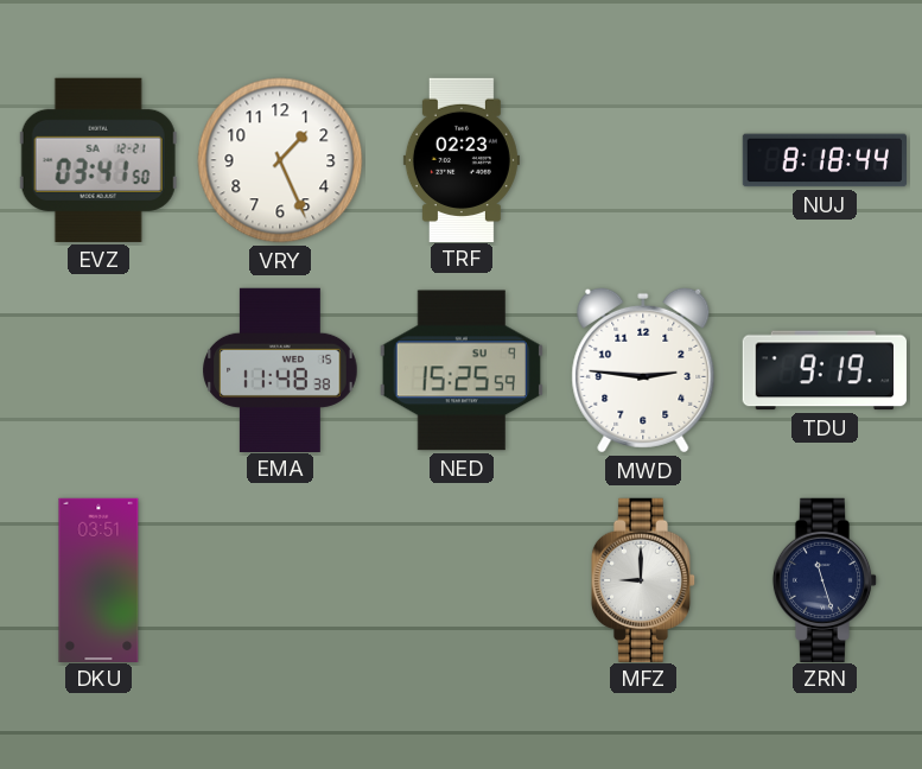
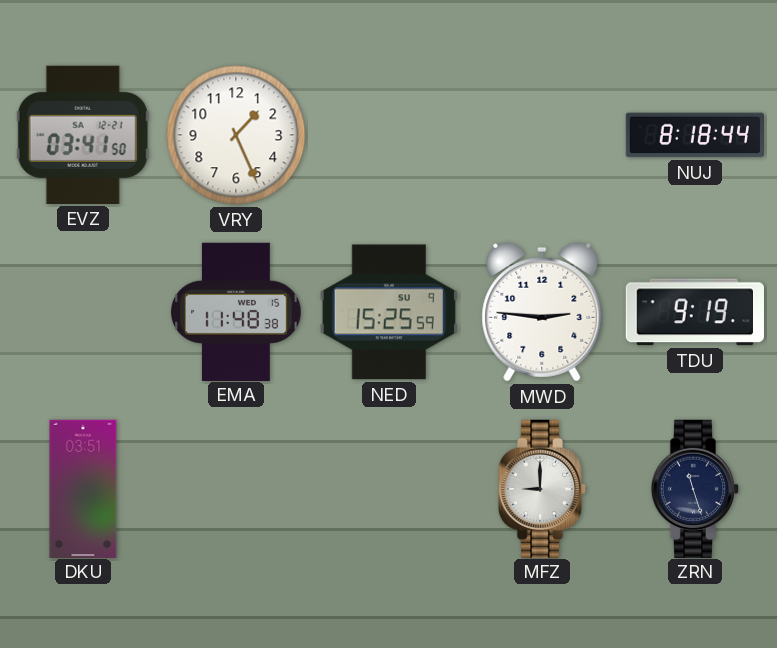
TRF: 02:23 -> none (462, 159)
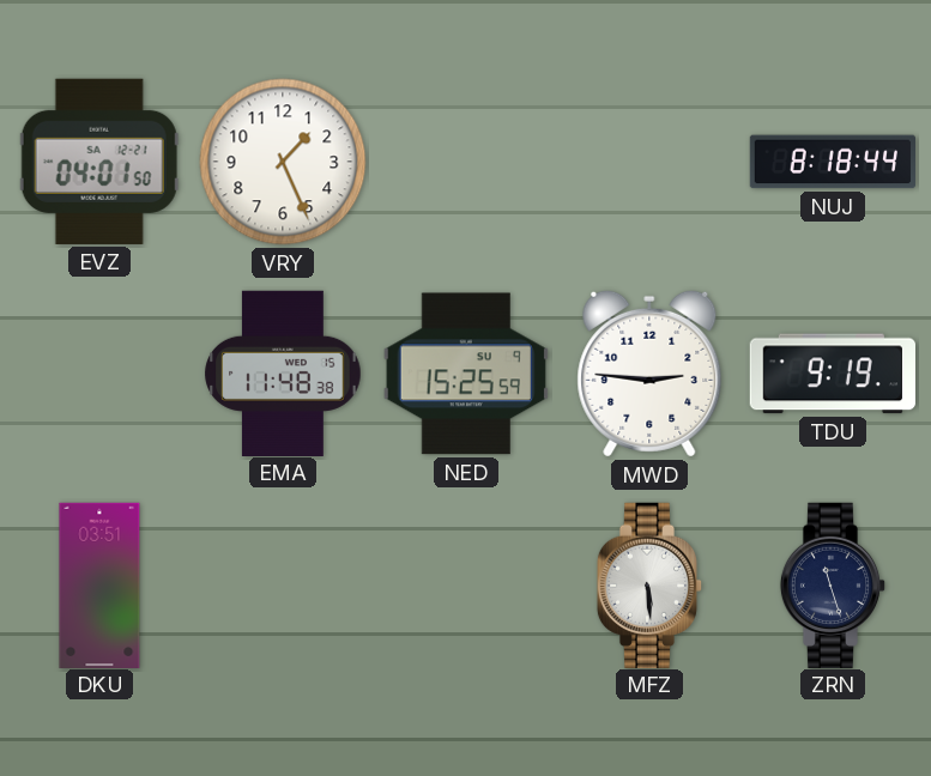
EVZ: 03:41 -> 04:01 (99, 162)
MFZ: 9:00 -> 5:29 (649, 584)
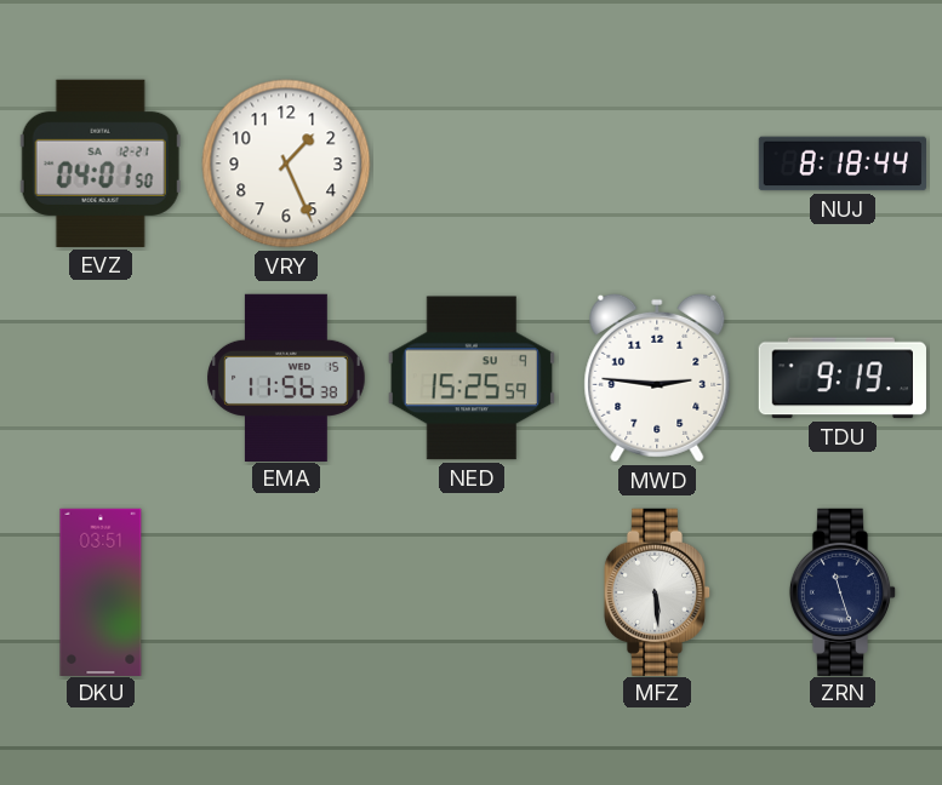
EMA: 11:48 -> 11:56 (286, 377)
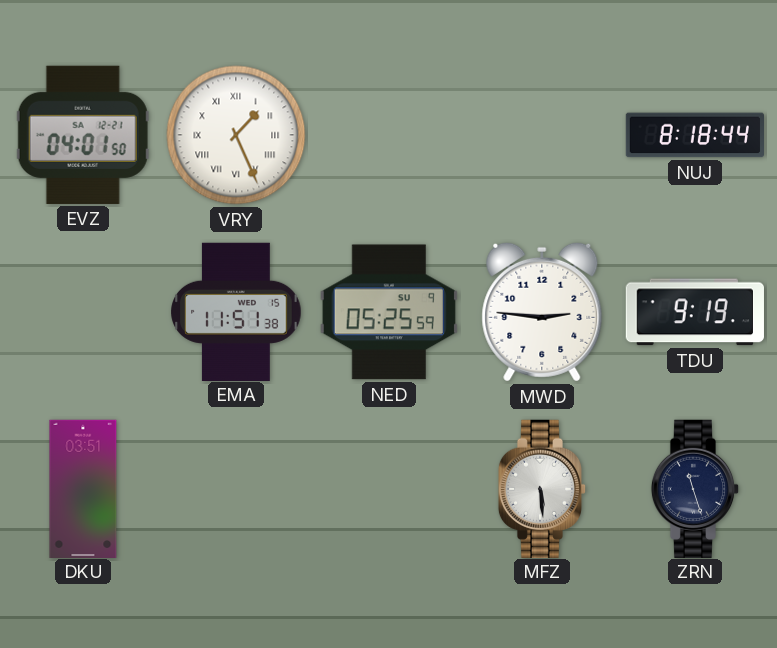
VRY numerals: Arabic -> Roman (236, 135)
EMA: 11:56 -> 11:51 (236, 311)
NED: 15:25 -> 05:25 (389, 312)
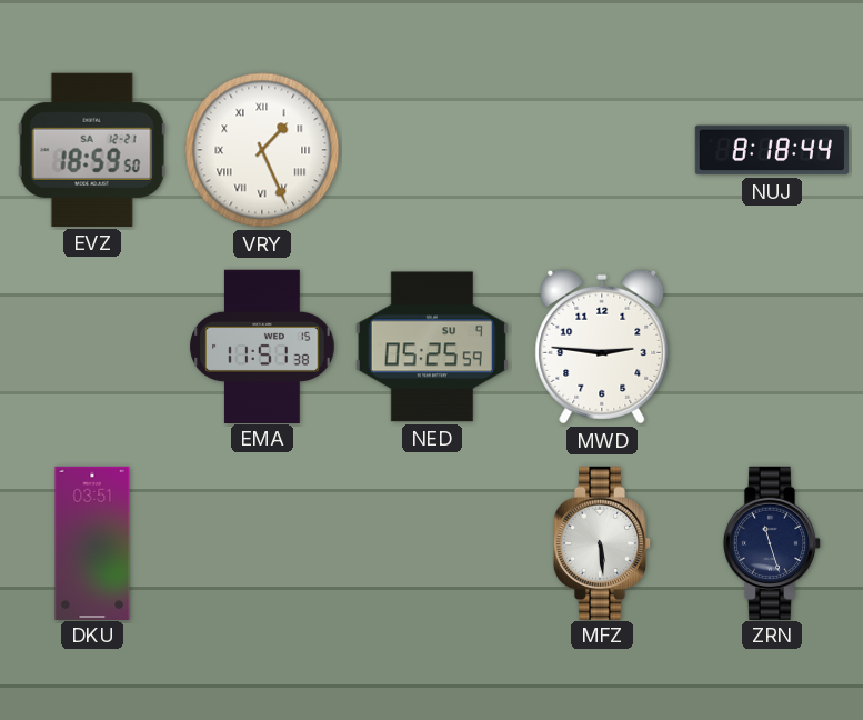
EVZ: 04:01 -> 18:59 (92, 150)
TDU: 9:19 -> none (695, 312)
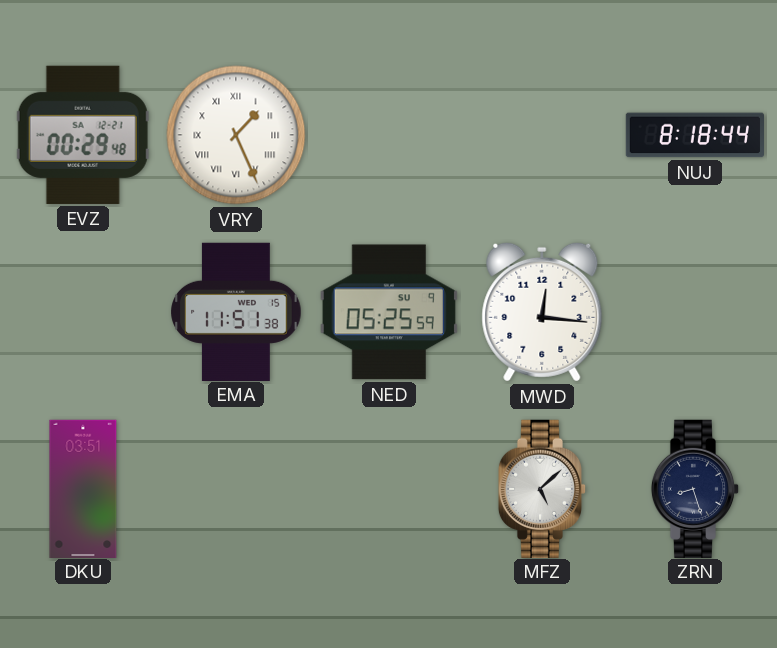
EVZ: 18:59 -> 00:29 (83, 135)
MWD: 2:46 -> 12:16 (542, 312)
MFZ: 5:29 -> 5:08 (542, 488)
ZRN: 11:27 -> 8:27 (695, 488)
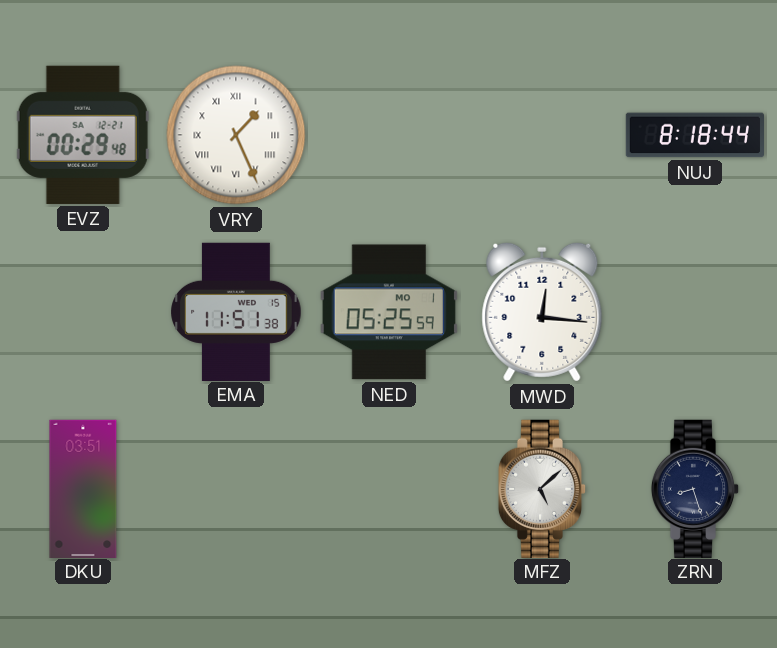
NED date: SU 9 -> MO 1 (389, 312)
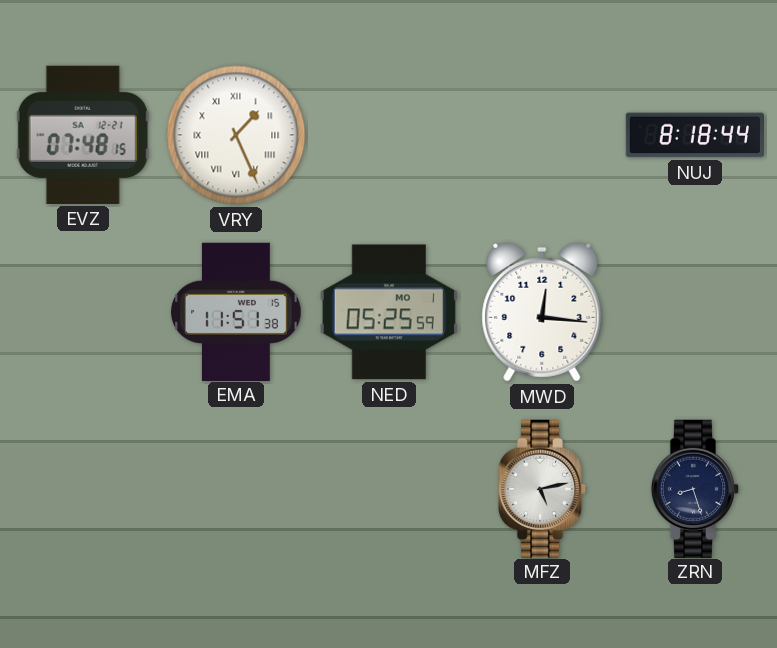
EVZ: 00:29 -> 07:48 (83, 135)
DKU: 03:51 -> none (83, 488)
MFZ: 5:08 -> 5:13 (542, 488)
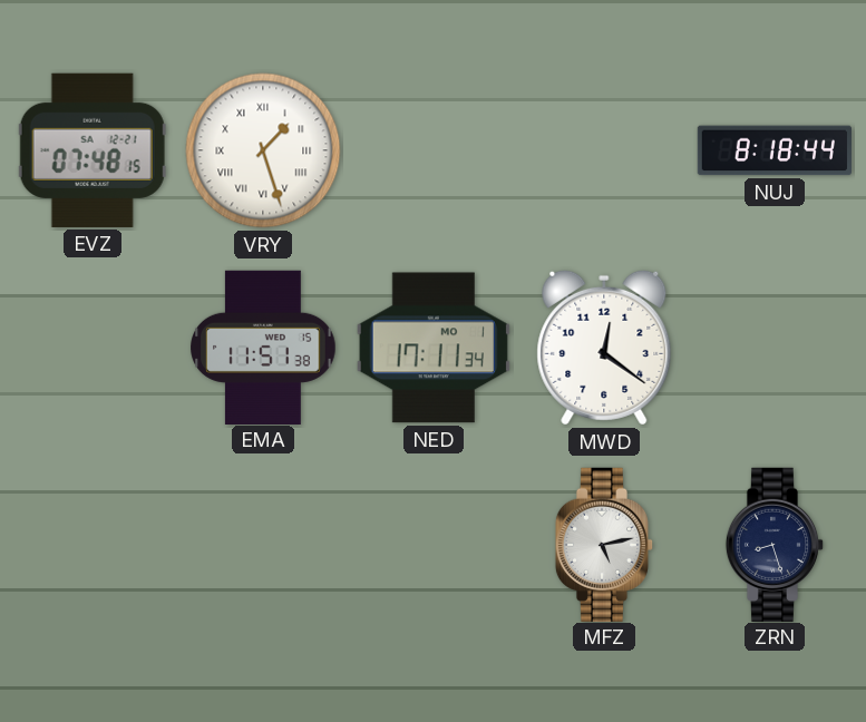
VRY: 1:26 -> 1:27 (263, 150)
NED: 05:25 -> 17:11 (434, 348)
MWD: 12:16 -> 12:21 (604, 348)
